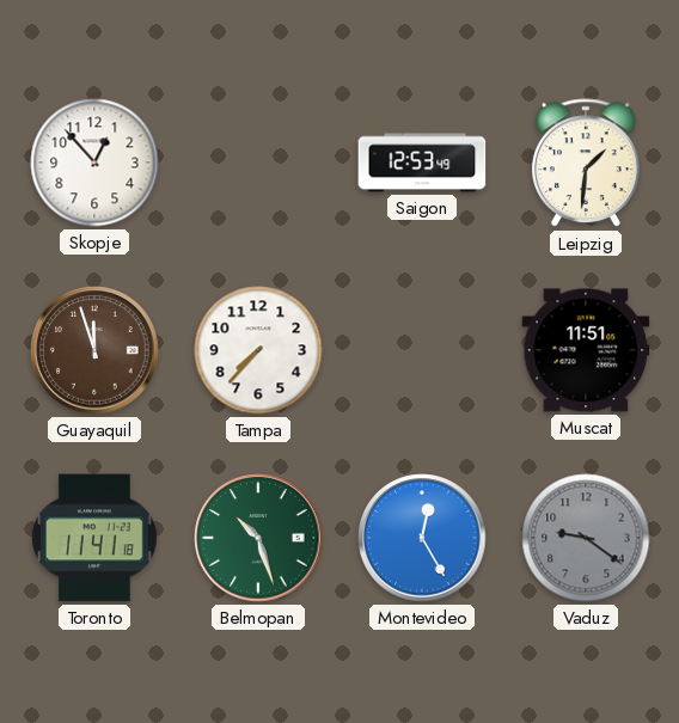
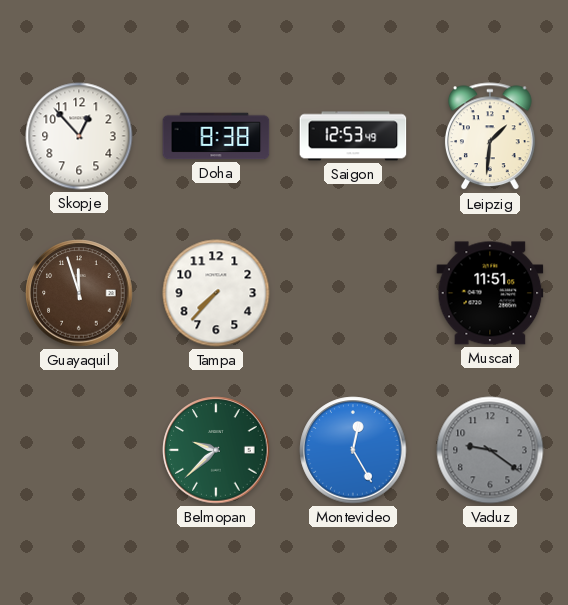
Doha: none -> 8:38 (216, 136)
Toronto: 11:41 -> none (94, 538)
Belmopan: 10:27 -> 9:38 (216, 450)
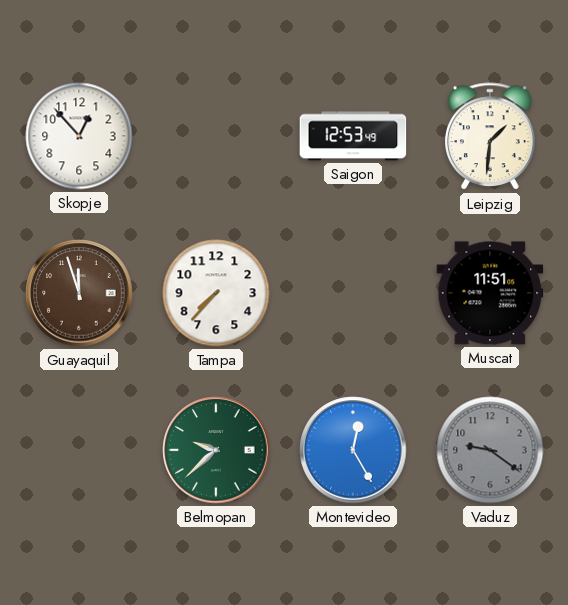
Doha: 8:38 -> none (216, 136)
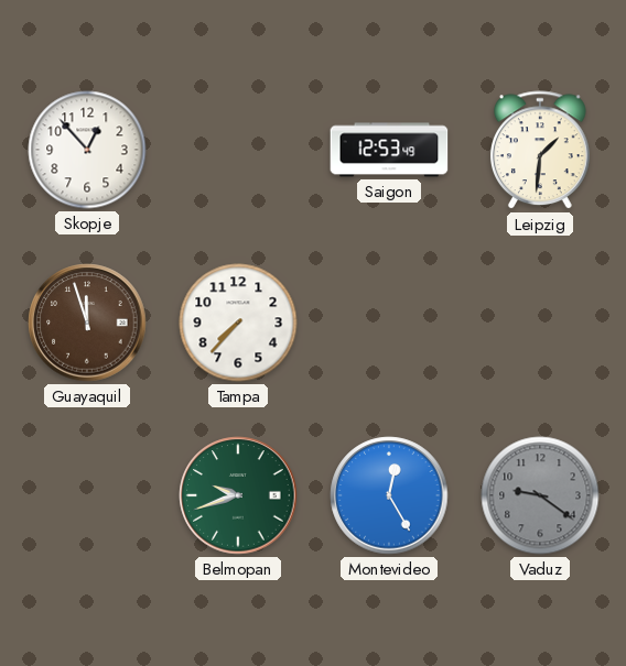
Muscat: 11:51 -> none (490, 293)
Belmopan: 9:38 -> 9:42 (238, 495)
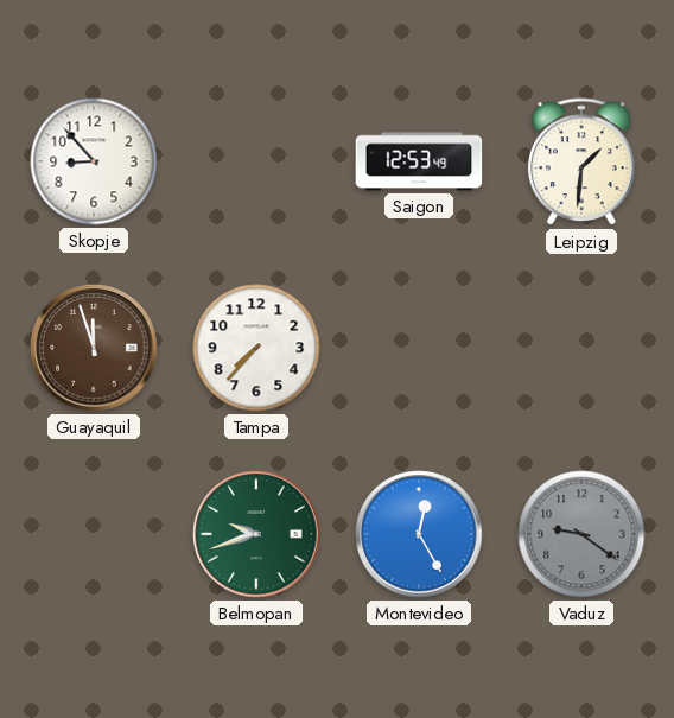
Skopje: 12:53 -> 8:53 (94, 161)
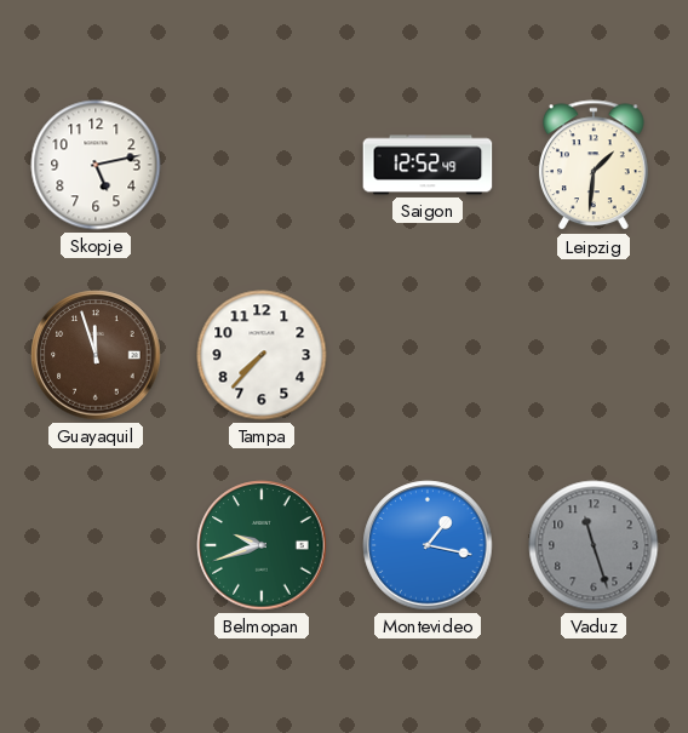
Skopje: 8:53 -> 5:13 (96, 165)
Saigon: 12:53 -> 12:52 (428, 165)
Montevideo: 12:25 -> 1:17 (428, 545)
Vaduz: 9:21 -> 11:27 (594, 545)
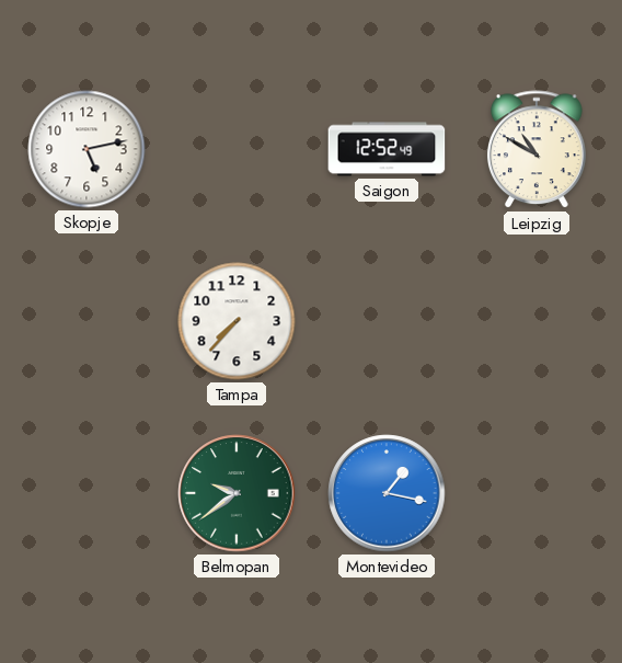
Leipzig: 1:31 -> 10:50 (537, 150)
Guayaquil: 11:57 -> none (96, 355)
Belmopan: 9:42 -> 9:39 (237, 493)
Vaduz: 11:27 -> none (594, 545)
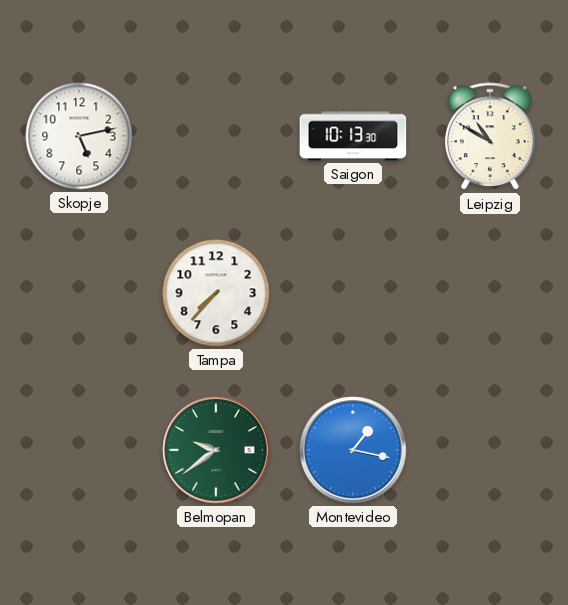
Saigon: 12:52 -> 10:13 (353, 136)
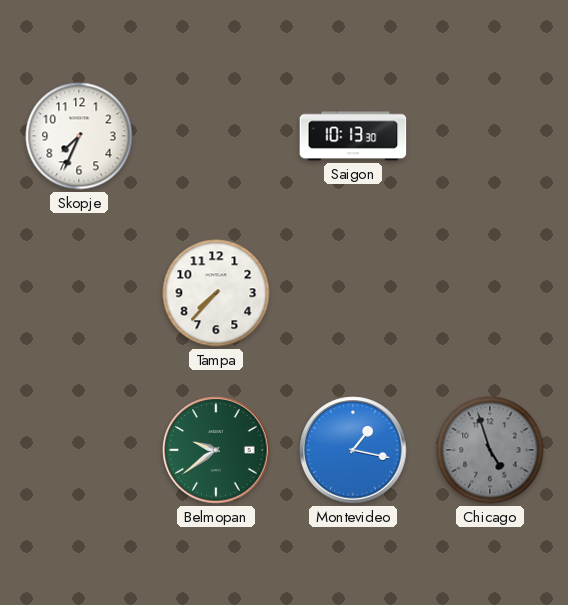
Skopje: 5:13 -> 7:34 (79, 136)
Leipzig: 10:50 -> none (490, 137)
Chicago: none -> 4:57 (490, 450)
